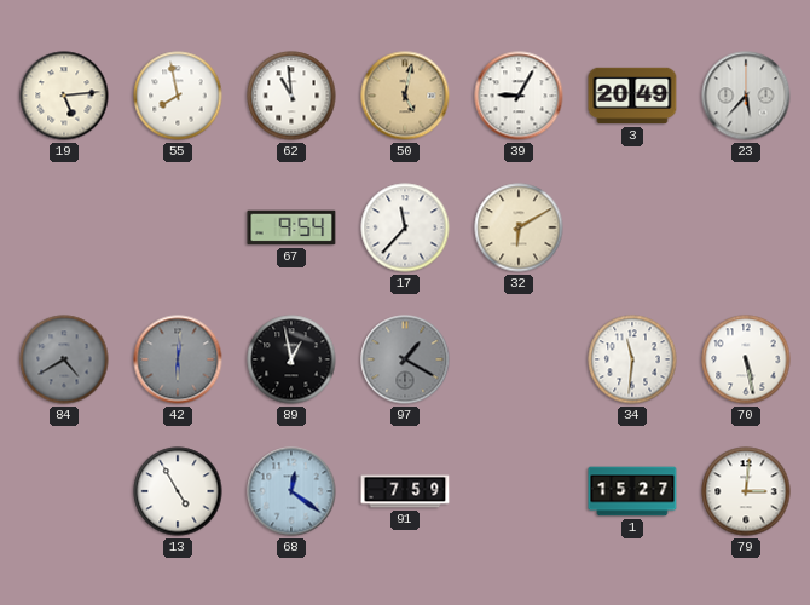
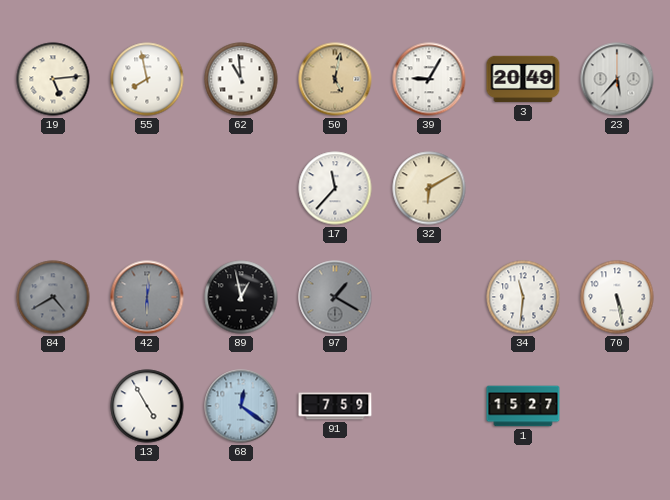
67: 9:54 -> none (291, 227)
79: 3:01 -> none (746, 491)
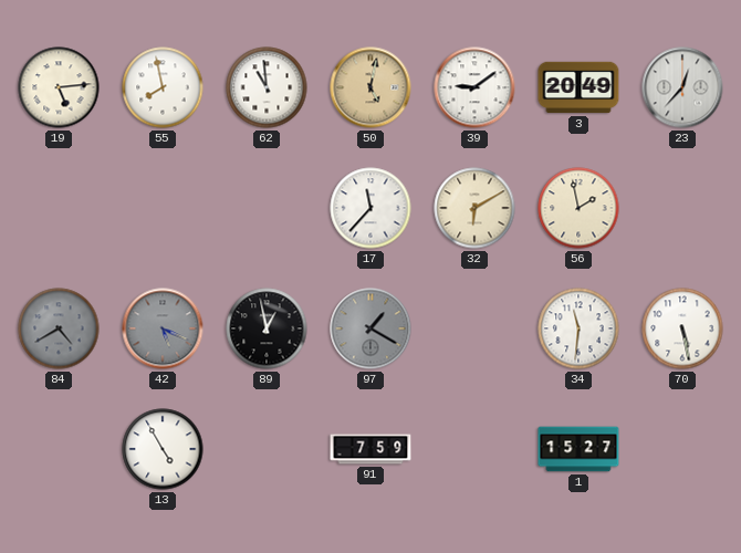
39: 9:05 -> 9:09 (474, 87)
23: 5:37 -> 12:37 (682, 87)
56: none -> 1:58 (578, 208)
42: 6:01 -> 5:19 (163, 328)
68: 12:21 -> none (241, 406)
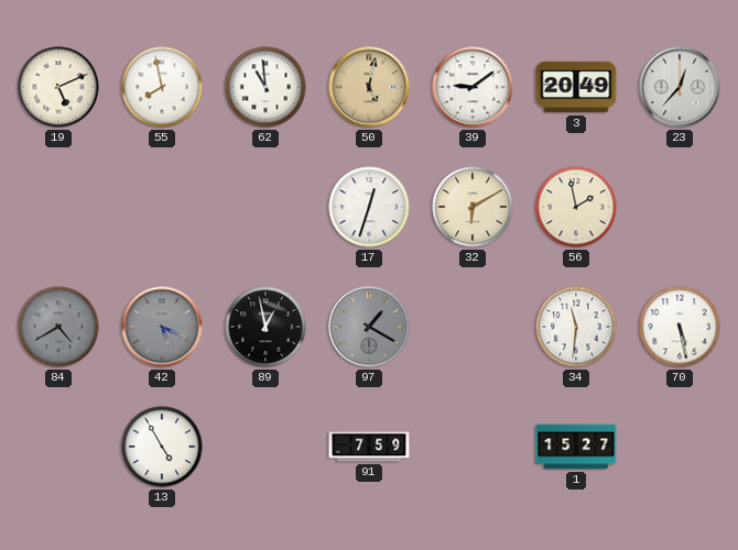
19: 5:14 -> 5:11 (58, 87)
17: 11:37 -> 12:33 (369, 207)
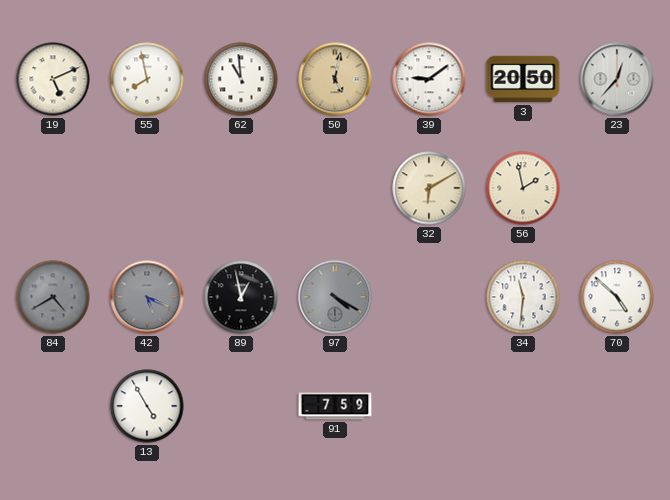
3: 20:49 -> 20:50 (523, 79)
17: 12:33 -> none (369, 207)
97: 1:20 -> 4:20 (335, 297)
70: 5:28 -> 4:52 (617, 297)
1: 15:27 -> none (576, 447)
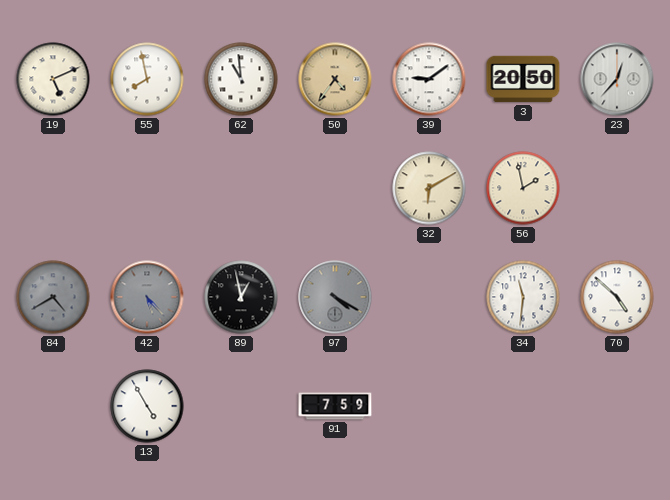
50: 5:02 -> 4:36 (335, 79)
42: 5:19 -> 5:23 (147, 297)
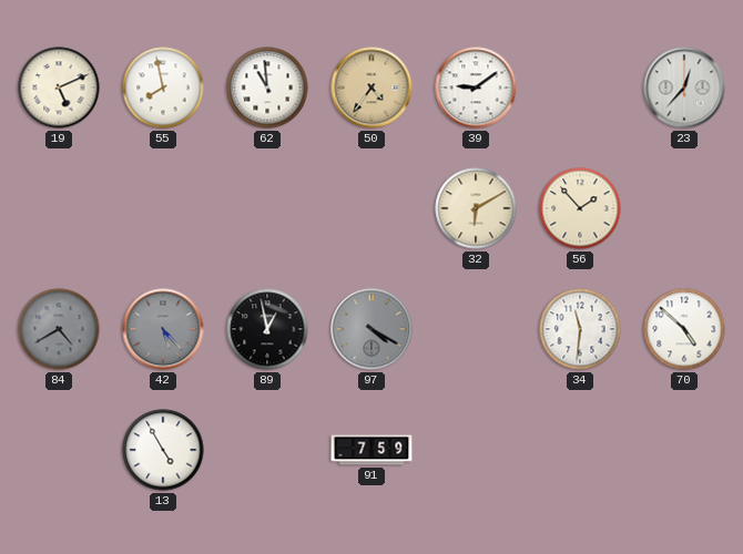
3: 20:50 -> none (523, 79)
56: 1:58 -> 1:53 (580, 208)
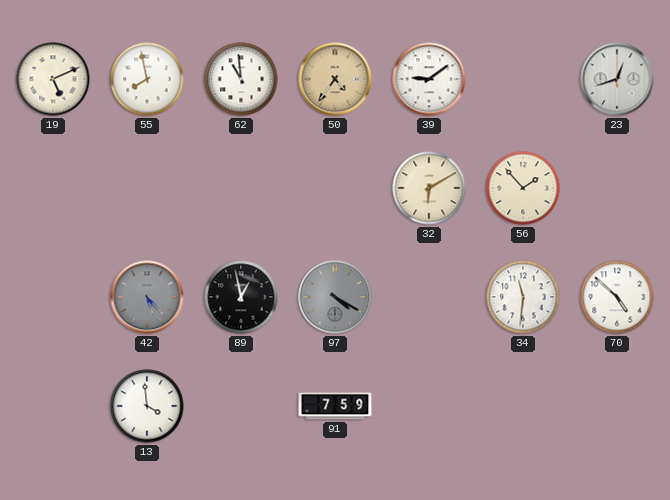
23: 12:37 -> 12:42 (617, 79)
84: 4:40 -> none (59, 329)
13: 4:55 -> 3:59 (147, 406)
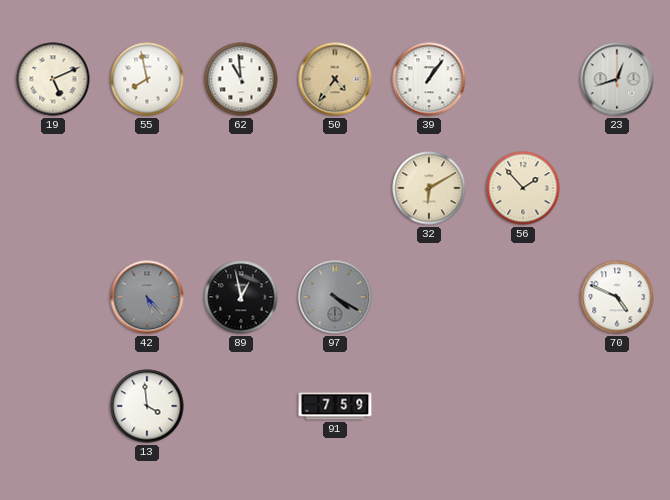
39: 9:09 -> 1:06 (429, 79)
34: 11:31 -> none (523, 297)
70: 4:52 -> 4:49 (617, 297)
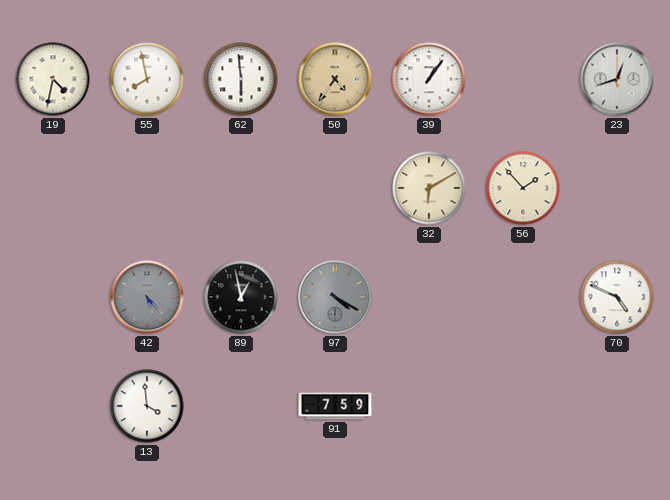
19: 5:11 -> 4:32 (53, 79)
62: 10:59 -> 5:59 (241, 79)
